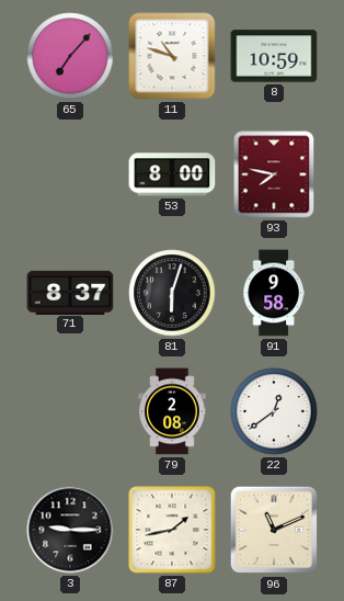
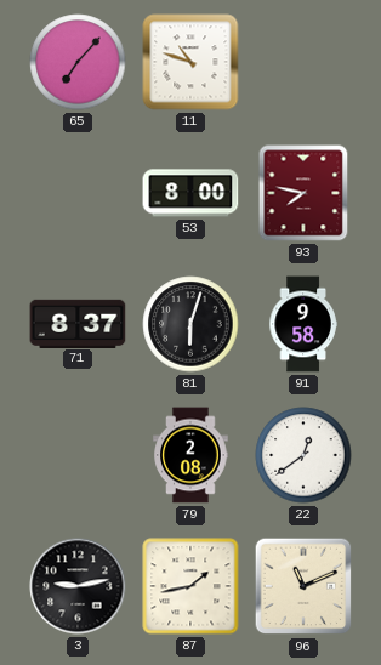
8: 10:59 -> none (274, 56)
3: 9:15 -> 9:13 (78, 586)
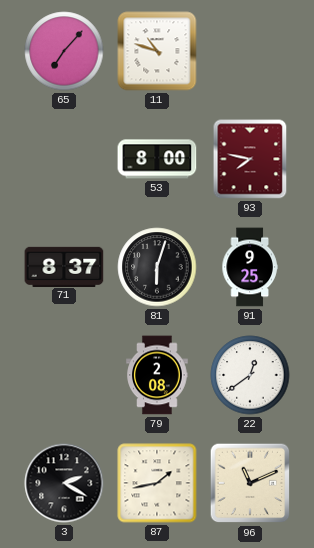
91: 9:58 -> 9:25 (250, 267)
3: 9:13 -> 2:20 (64, 483)
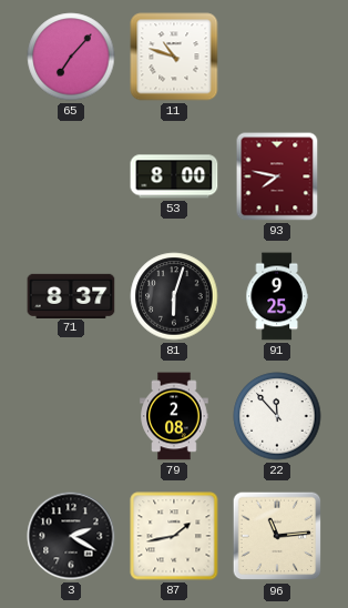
22: 12:39 -> 11:53 (277, 416)
96: 11:11 -> 11:14 (277, 536)
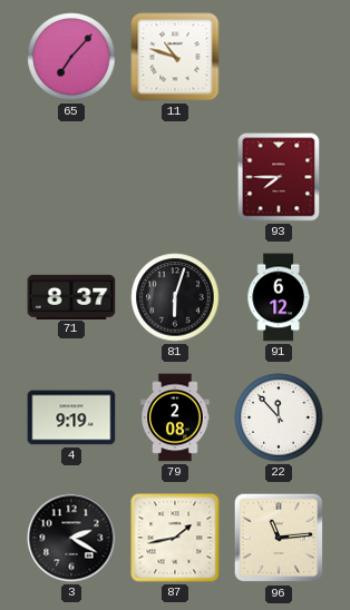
53: 8:00 -> none (174, 176)
93: 7:47 -> 7:45 (279, 177)
91: 9:25 -> 6:12 (279, 297)
4: none -> 9:19 (71, 417)
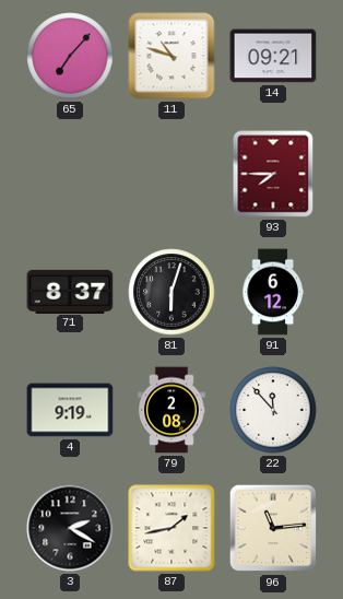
14: none -> 09:21 (273, 56)
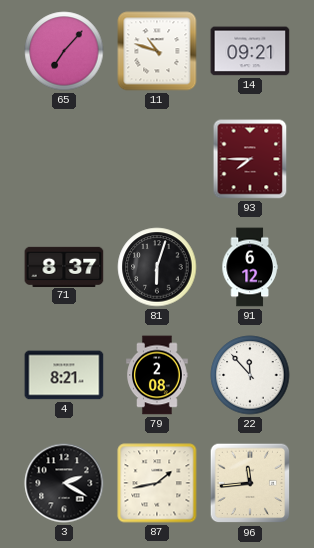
4: 9:19 -> 8:21 (64, 375)
96: 11:14 -> 11:44 (250, 483)
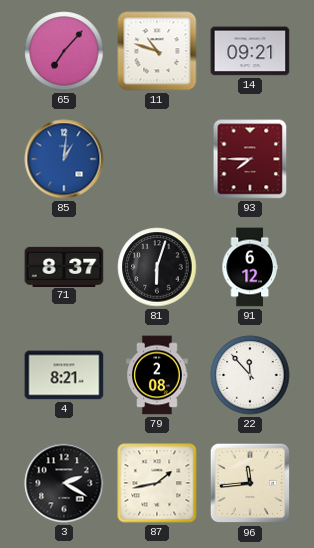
85: none -> 1:01 (64, 159)
